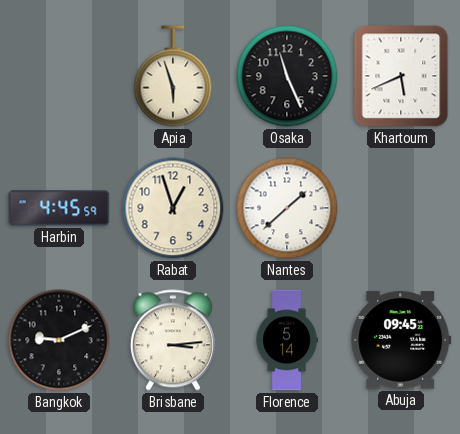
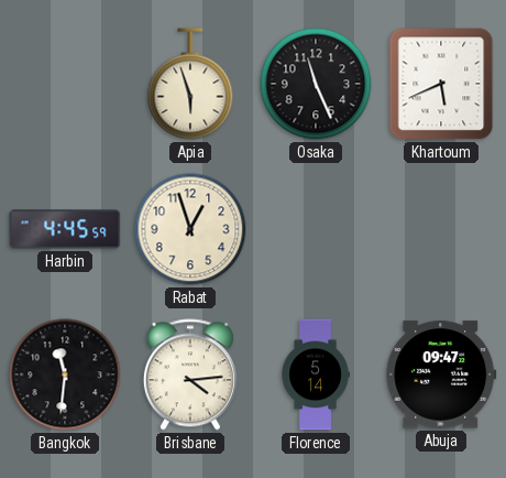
Nantes: 1:38 -> none (287, 208)
Bangkok: 9:11 -> 11:31 (65, 374)
Brisbane: 3:14 -> 4:14 (190, 374)
Abuja: 09:45 -> 09:47 (441, 374)
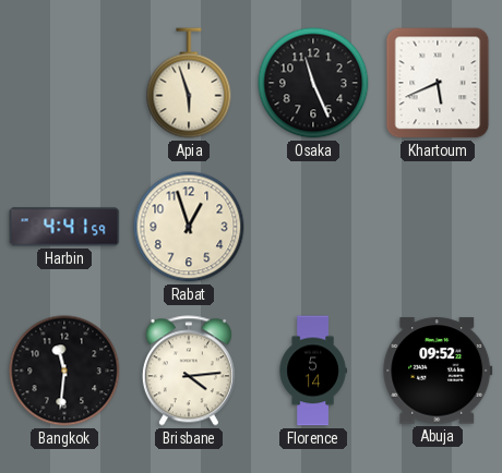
Harbin: 4:45 -> 4:41 (64, 227)
Abuja: 09:47 -> 09:52 (438, 371)
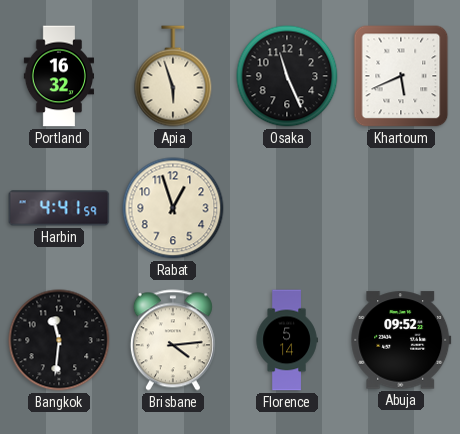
Portland: none -> 16:32 (58, 76)
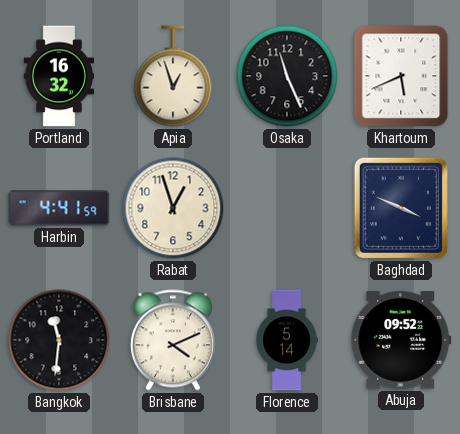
Apia: 5:57 -> 12:57 (173, 76)
Baghdad: none -> 3:49 (401, 208)
Brisbane: 4:14 -> 4:11 (173, 340)
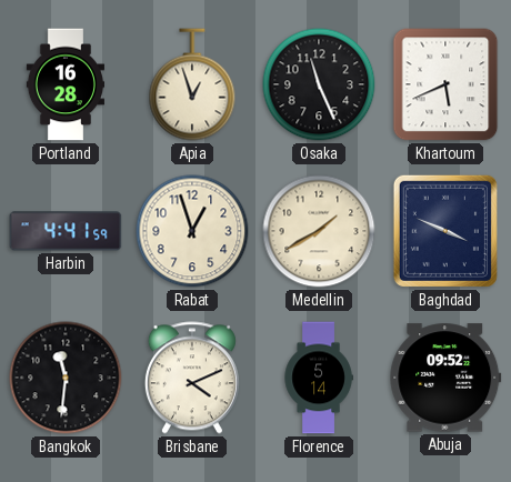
Portland: 16:32 -> 16:28 (64, 84)
Medellin: none -> 1:40 (319, 231)
